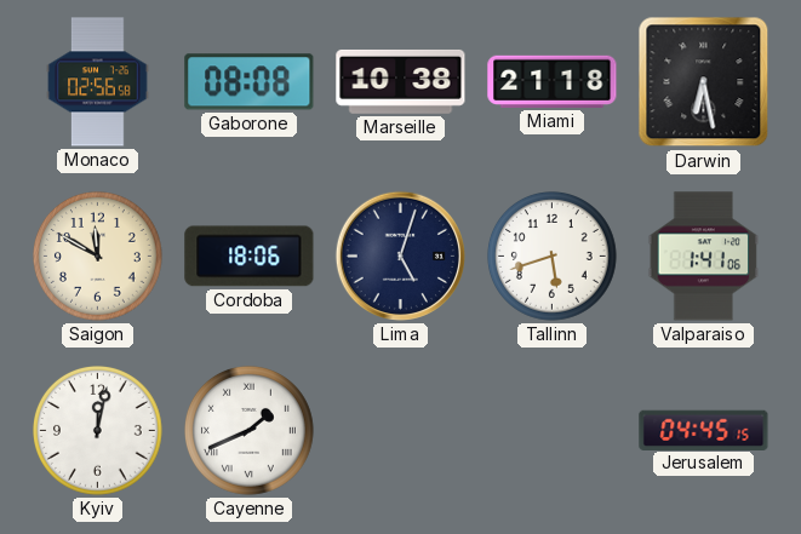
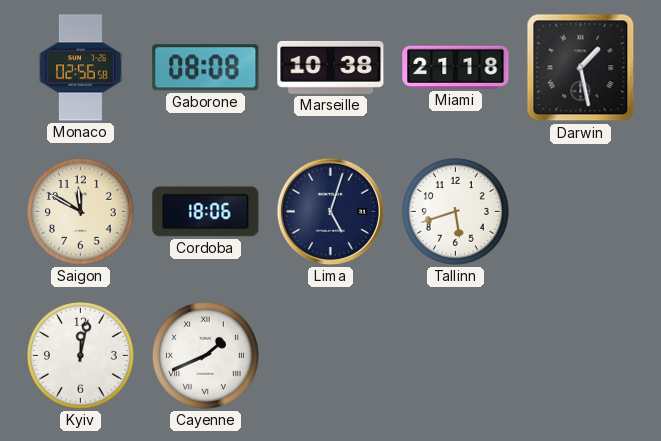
Darwin: 6:28 -> 1:28 (581, 68)
Valparaiso: 1:41 -> none (704, 257)
Jerusalem: 04:45 -> none (704, 430)
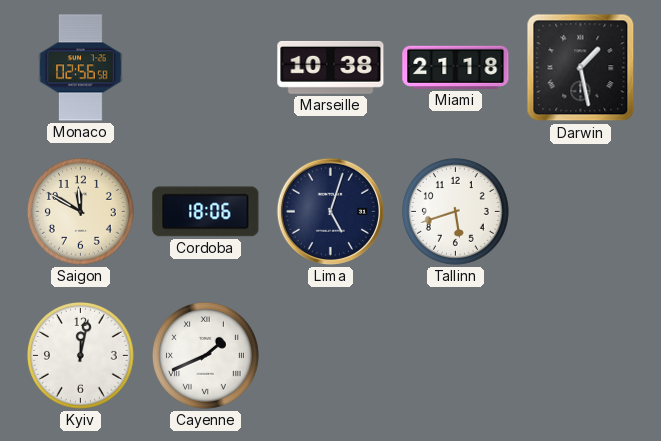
Gaborone: 08:08 -> none (206, 68)
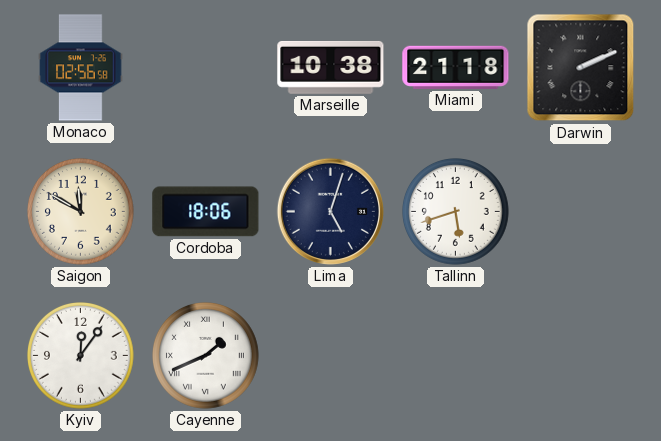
Darwin: 1:28 -> 2:11 (581, 68)
Kyiv: 12:02 -> 12:06 (81, 356)
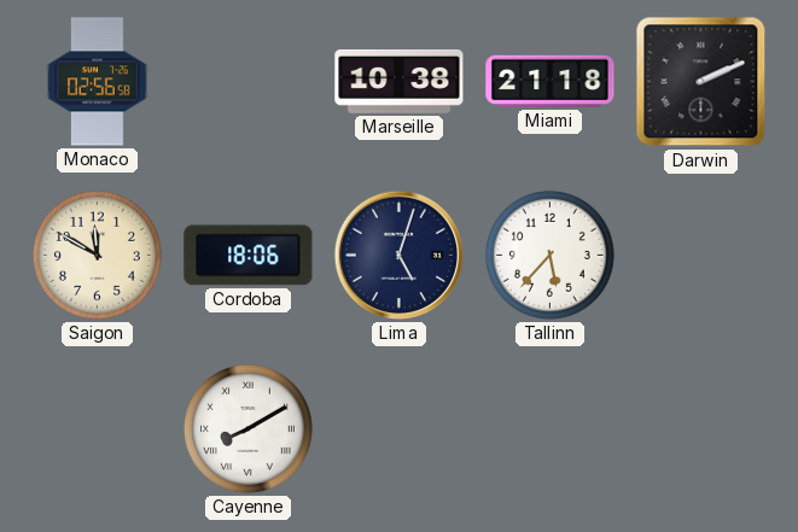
Tallinn: 5:42 -> 5:37 (551, 256)
Kyiv: 12:06 -> none (81, 356)
Cayenne: 1:41 -> 8:10 (249, 429)
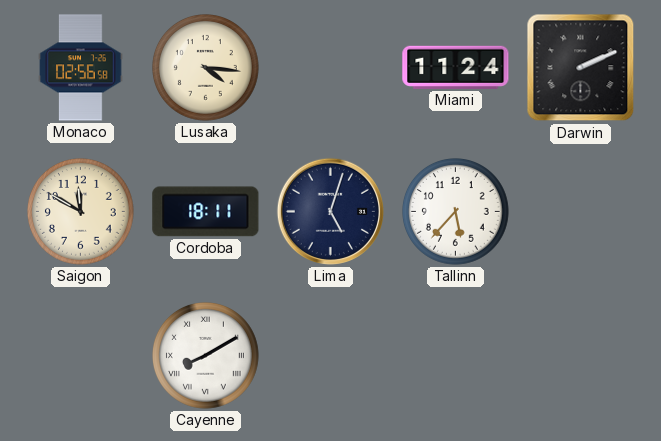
Lusaka: none -> 4:16 (206, 68)
Marseille: 10:38 -> none (400, 81)
Miami: 21:18 -> 11:24 (456, 67)
Cordoba: 18:06 -> 18:11 (206, 212)
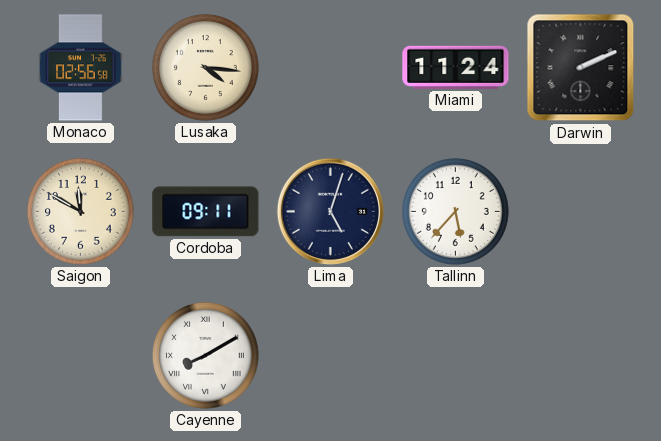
Cordoba: 18:11 -> 09:11 (206, 212)
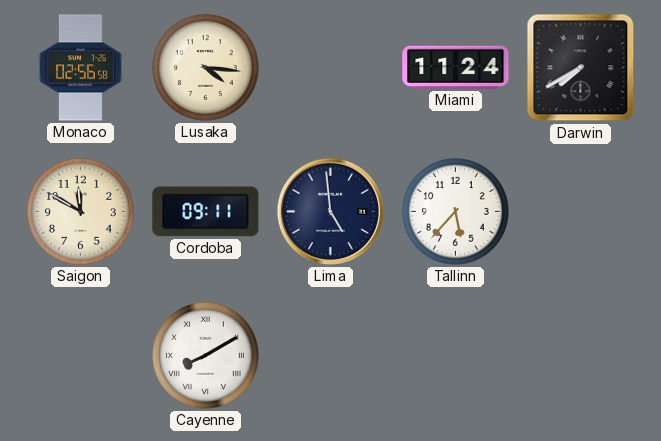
Darwin: 2:11 -> 7:40 (581, 68)
Lima: 5:03 -> 4:59 (330, 211)
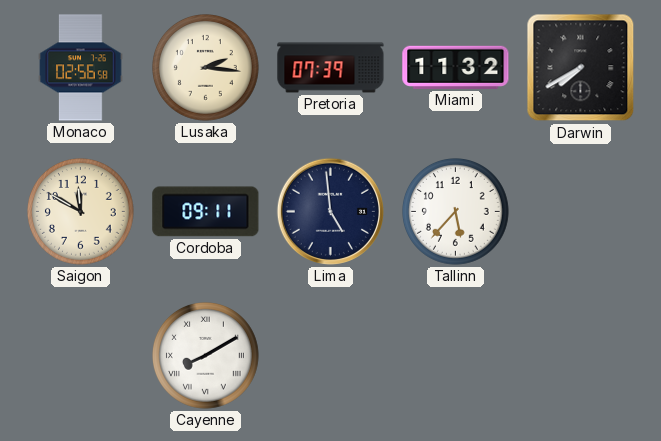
Lusaka: 4:16 -> 2:16 (206, 68)
Pretoria: none -> 07:39 (331, 68)
Miami: 11:24 -> 11:32 (456, 67)
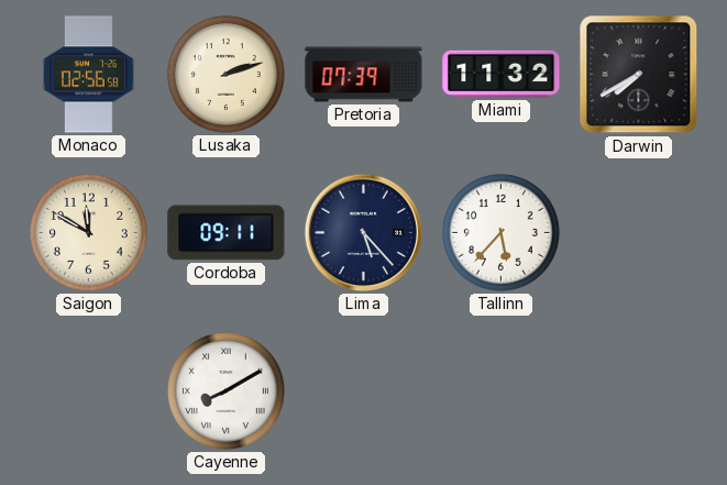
Lusaka: 2:16 -> 2:12 (227, 75)
Lima: 4:59 -> 5:23 (363, 232)
